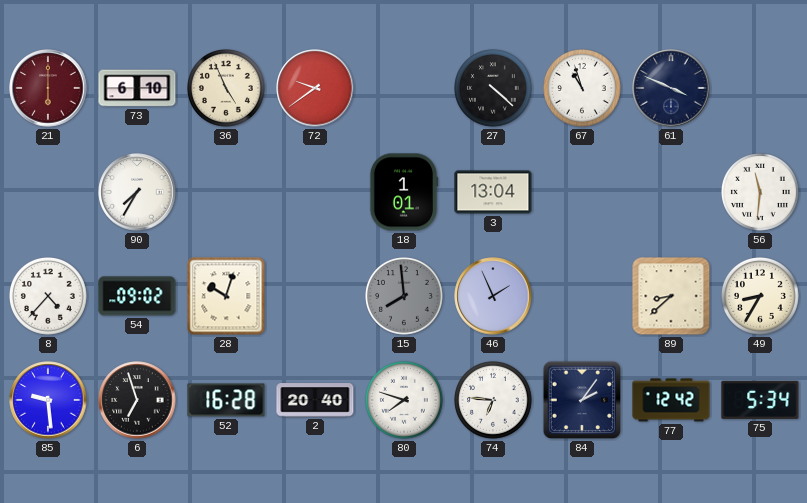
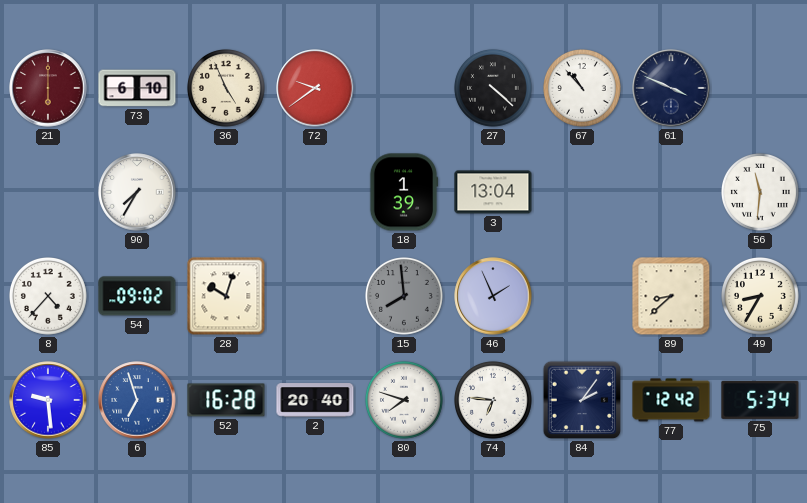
67: 10:57 -> 10:53 (583, 89)
18: 1:01 -> 1:39 (404, 192)
6 dial: black -> blue (137, 400)
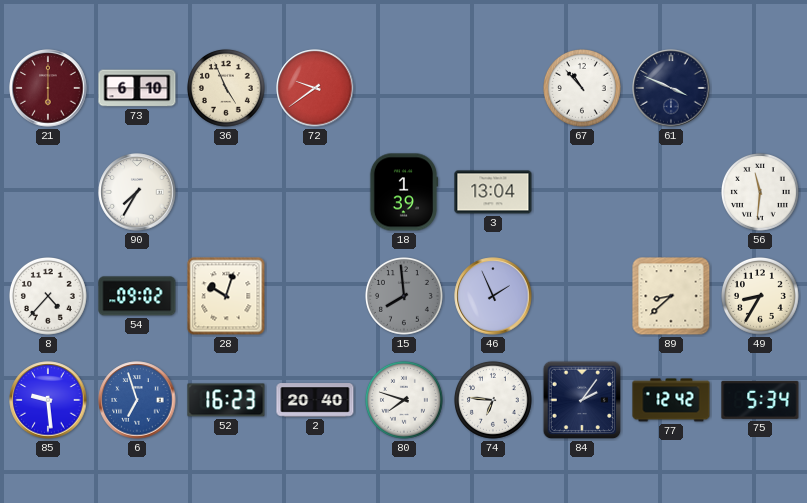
27: 4:22 -> none (494, 89)
52: 16:28 -> 16:23 (226, 400)
